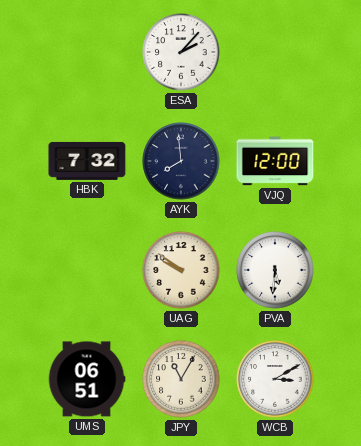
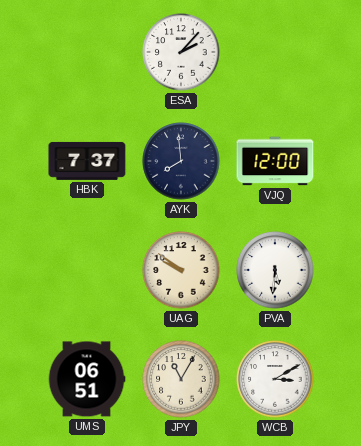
HBK: 7:32 -> 7:37 (87, 161)
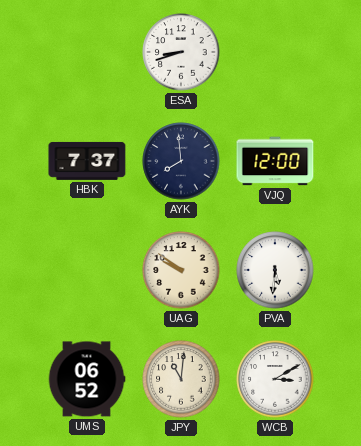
ESA: 2:07 -> 8:42 (181, 52)
UMS: 06:51 -> 06:52 (87, 379)
JPY: 11:05 -> 11:01 (181, 379)
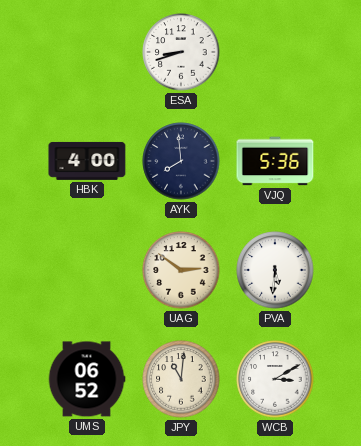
HBK: 7:37 -> 4:00 (87, 161)
VJQ: 12:00 -> 5:36 (275, 161)
UAG: 9:51 -> 2:51 (181, 270)
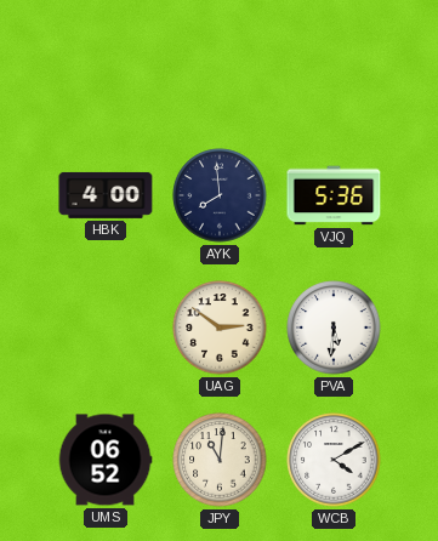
ESA: 8:42 -> none (181, 52)
WCB: 3:10 -> 4:10 (334, 460)
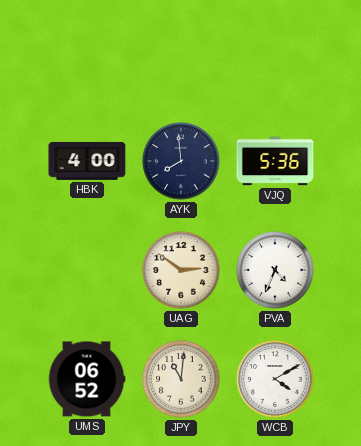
PVA: 5:31 -> 4:34 (275, 270)
